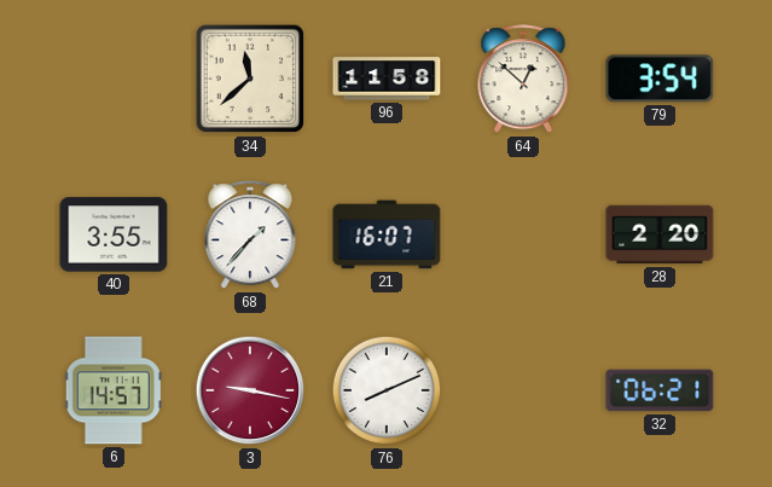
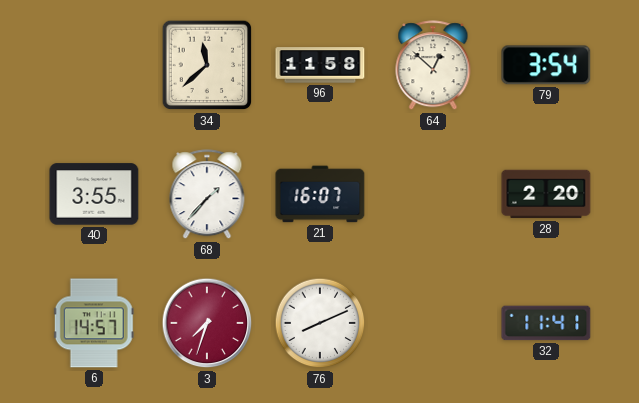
3: 9:17 -> 7:33 (207, 323)
32: 06:21 -> 11:41 (546, 323)
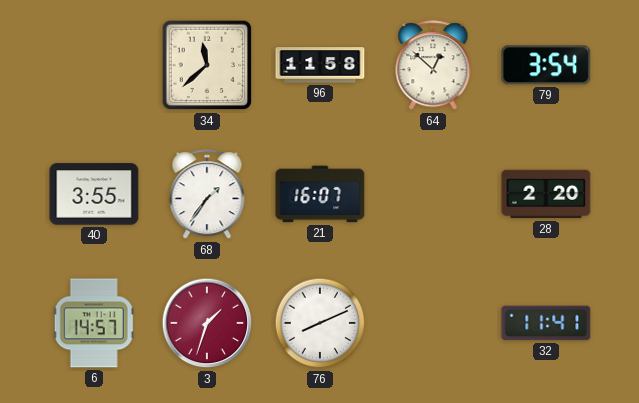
68: 1:37 -> 1:36 (207, 195)
3: 7:33 -> 1:33 (207, 323)
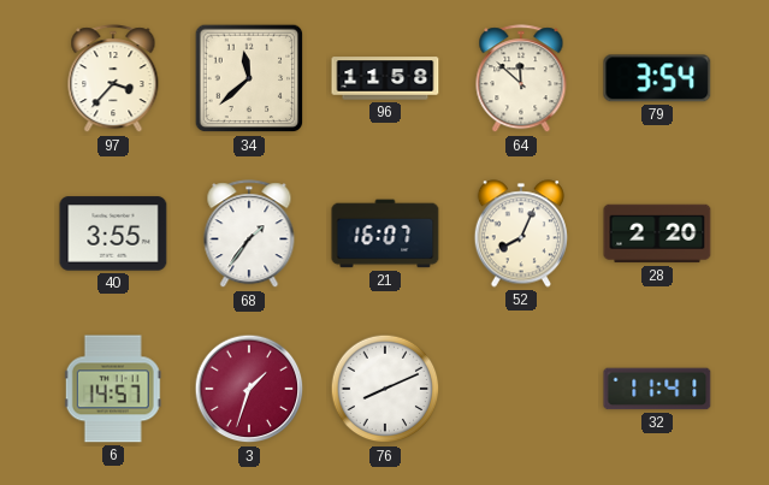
97: none -> 3:37 (113, 79)
64: 12:52 -> 11:52 (521, 79)
52: none -> 8:04 (521, 233)
